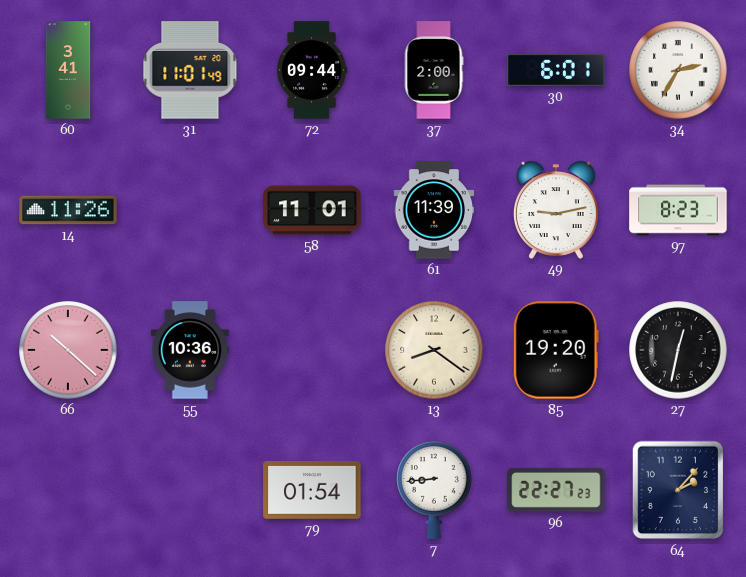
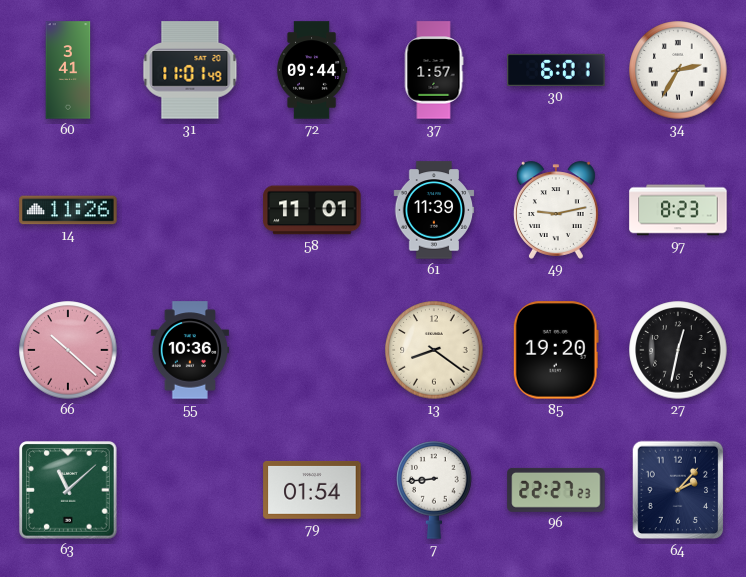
37: 2:00 -> 1:57 (434, 70)
63: none -> 11:08 (68, 490)
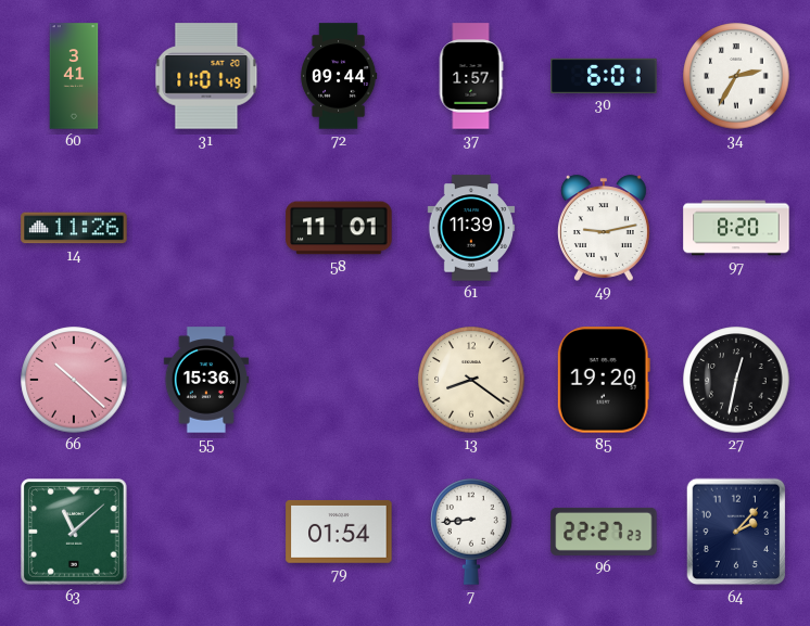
97: 8:23 -> 8:20 (736, 228)
55: 10:36 -> 15:36 (205, 380)
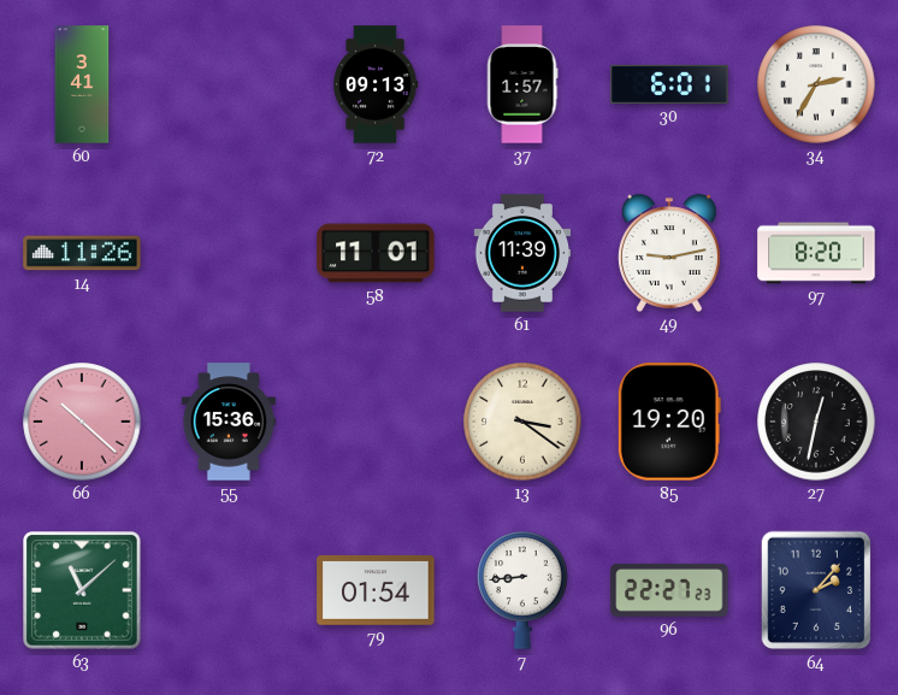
31: 11:01 -> none (206, 76)
72: 09:44 -> 09:13 (376, 84)
13: 8:21 -> 3:21 (522, 422)
